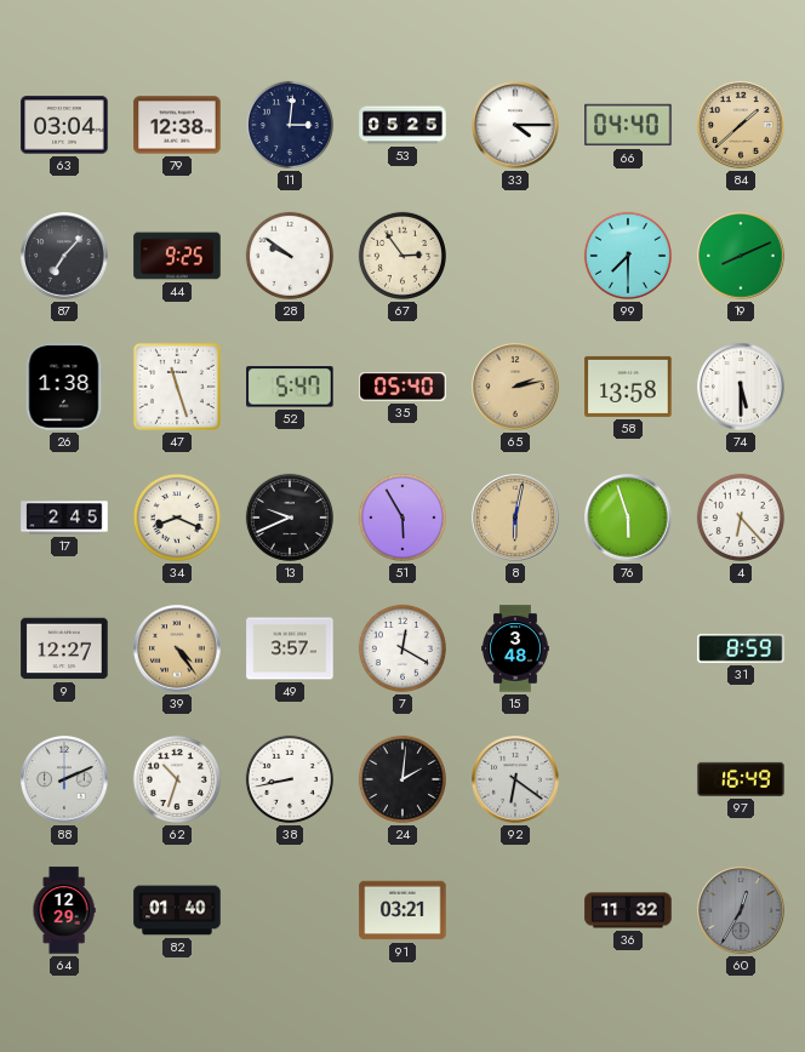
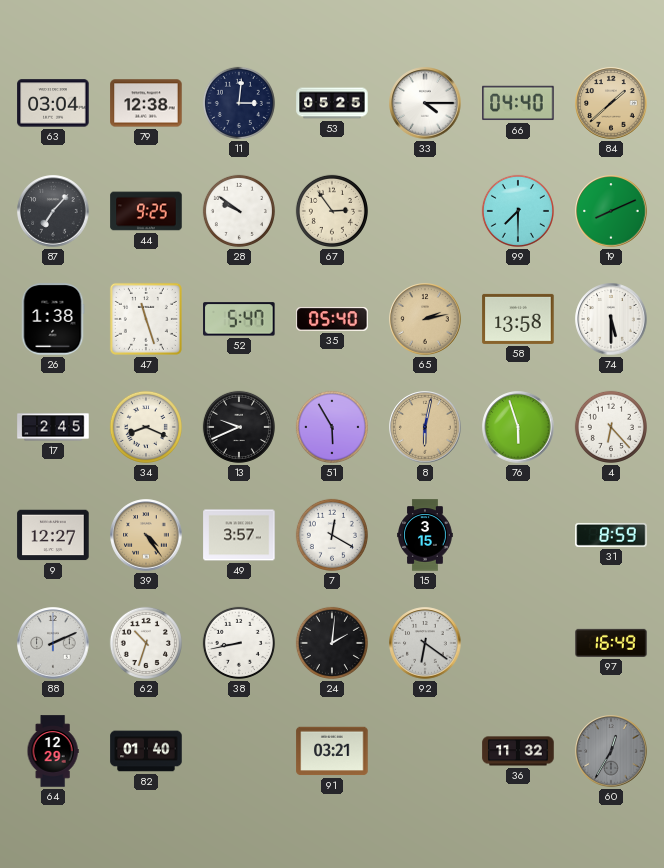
15: 3:48 -> 3:15 (425, 535)
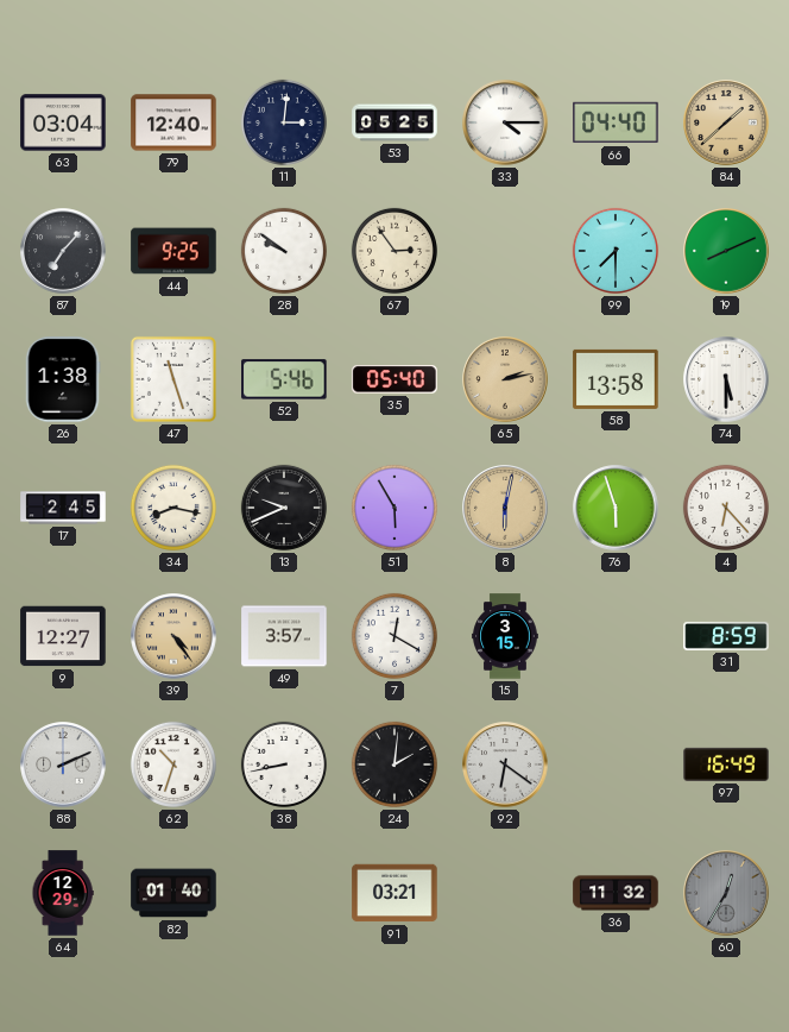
79: 12:38 -> 12:40 (173, 122)
52: 5:47 -> 5:46 (284, 379)
34: 8:19 -> 8:17 (173, 508)
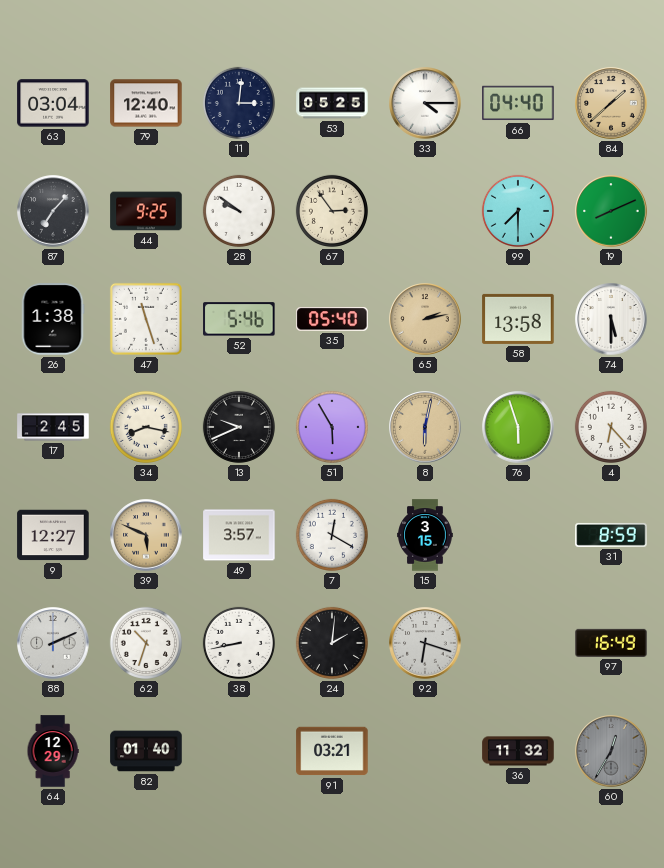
39: 4:24 -> 5:49 (146, 535)
92: 6:21 -> 6:18 (425, 643)
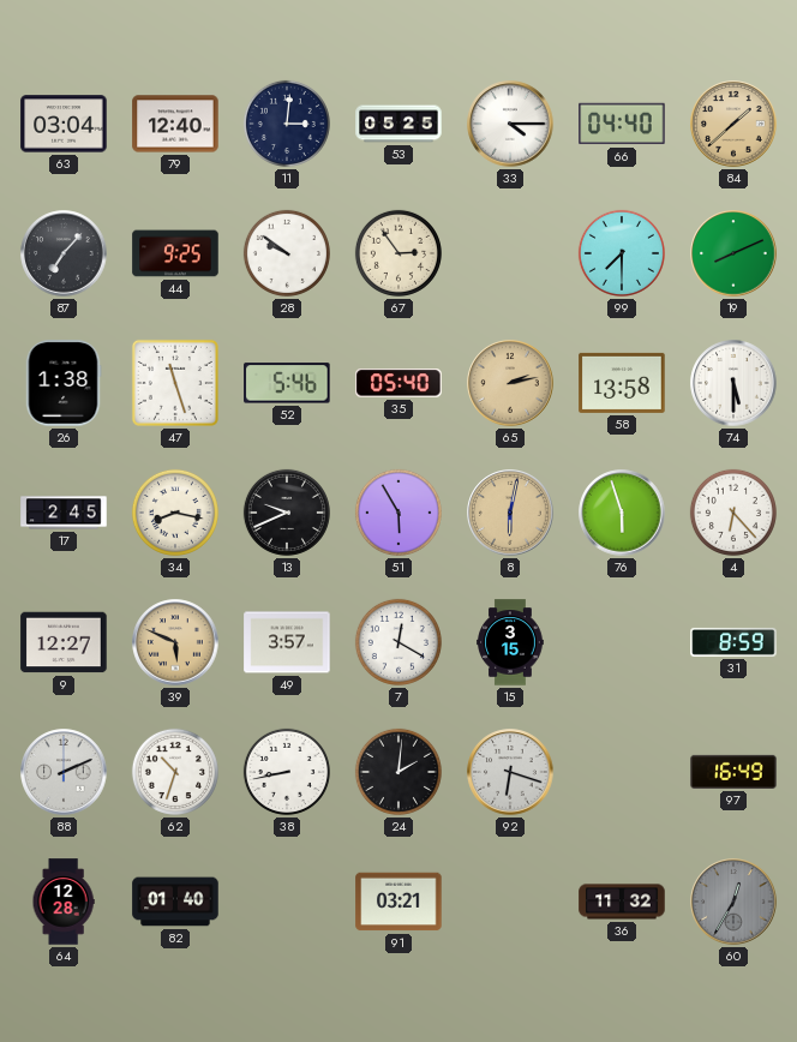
64: 12:29 -> 12:28 (64, 902)
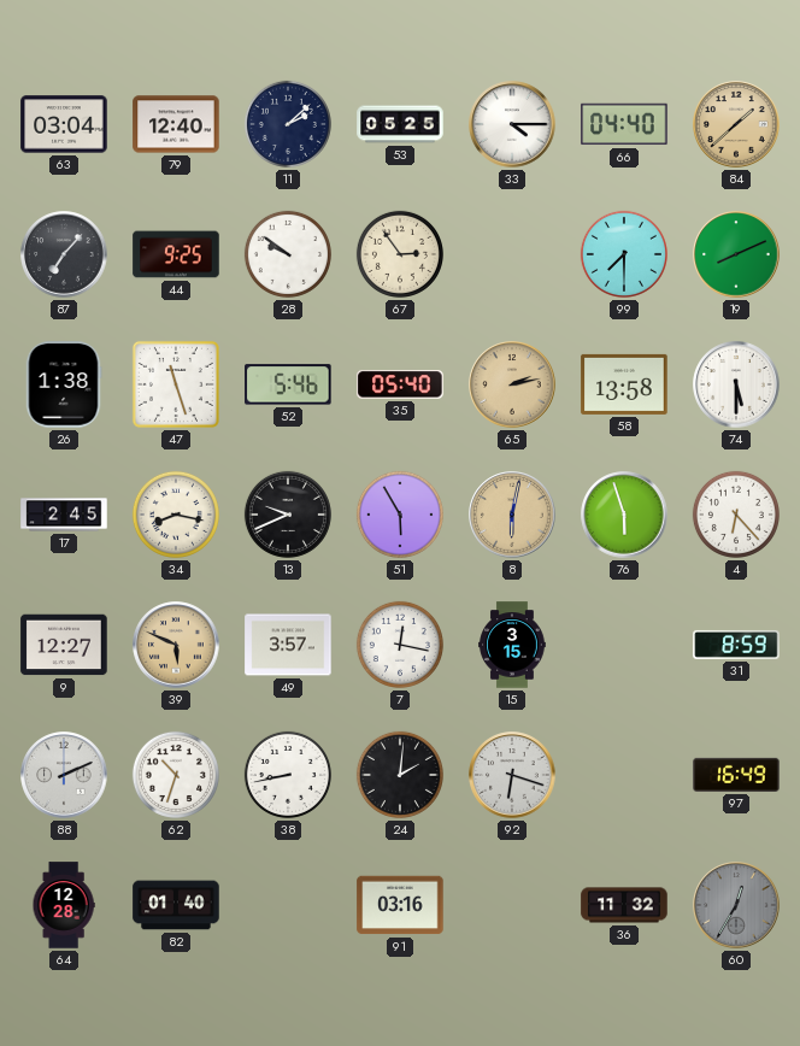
11: 3:01 -> 2:08 (288, 124)
7: 12:20 -> 12:17 (400, 645)
91: 03:21 -> 03:16 (400, 905)
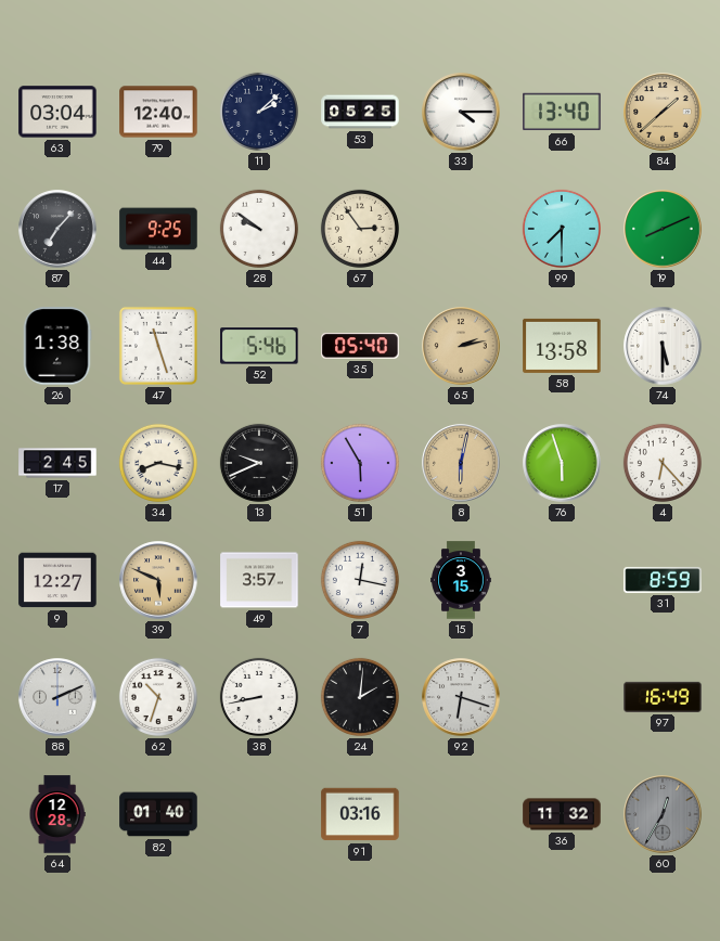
66: 04:40 -> 13:40 (562, 112)
